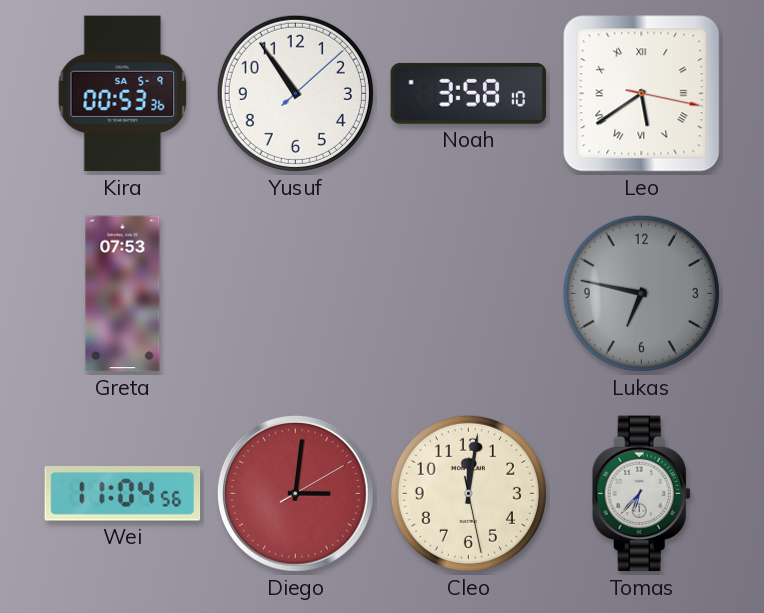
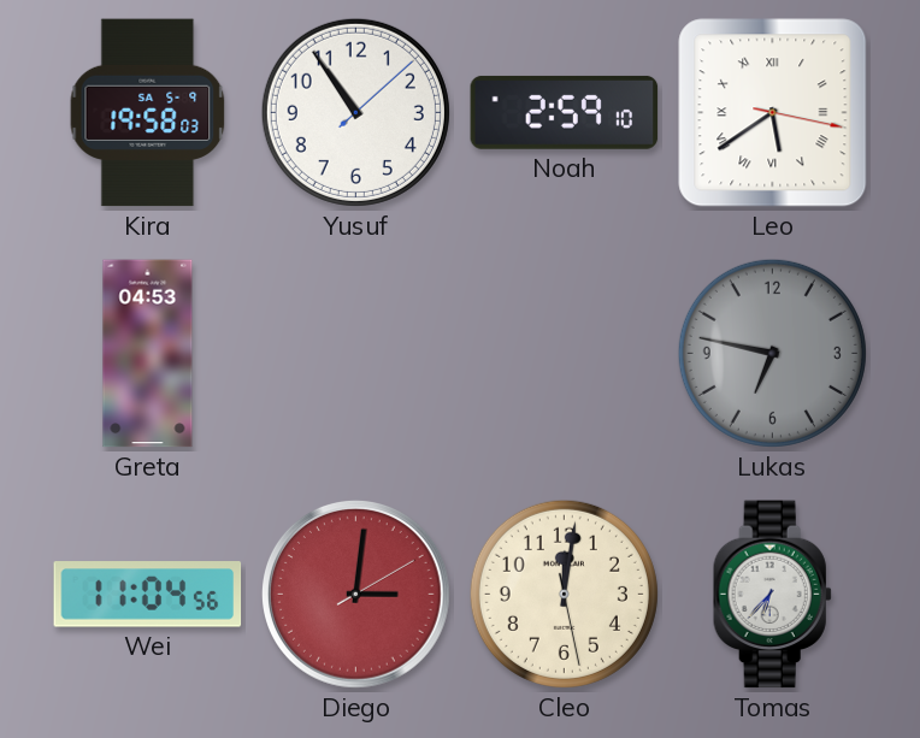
Kira: 00:53 -> 19:58 (148, 113)
Noah: 3:58 -> 2:59 (565, 112)
Greta: 07:53 -> 04:53 (148, 354)
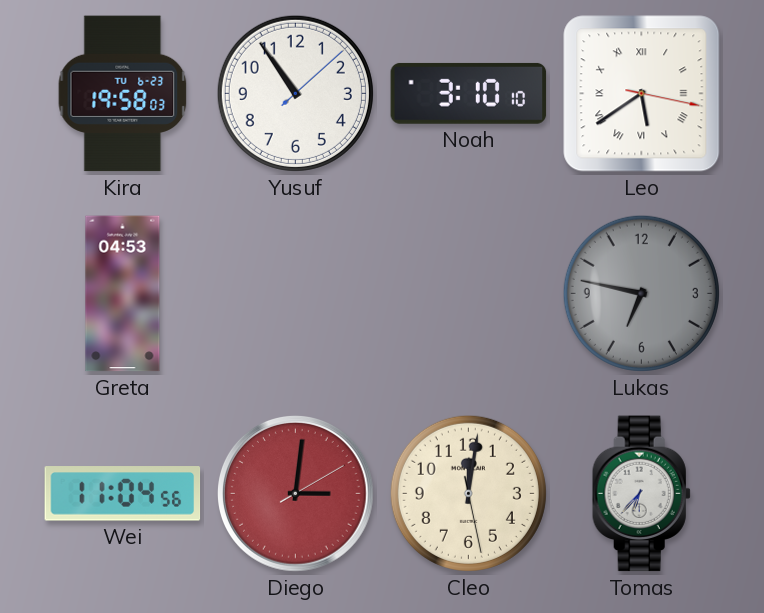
Kira date: SA 5-9 -> TU 6-23 (123, 94)
Noah: 2:59 -> 3:10 (469, 93)
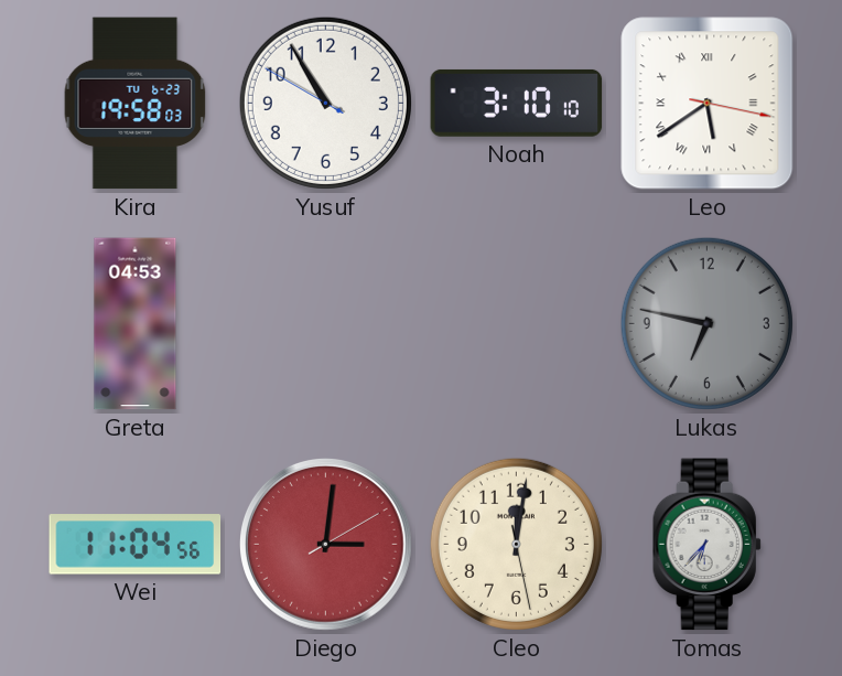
Yusuf: 10:54:08 -> 10:54:50 (325, 103)
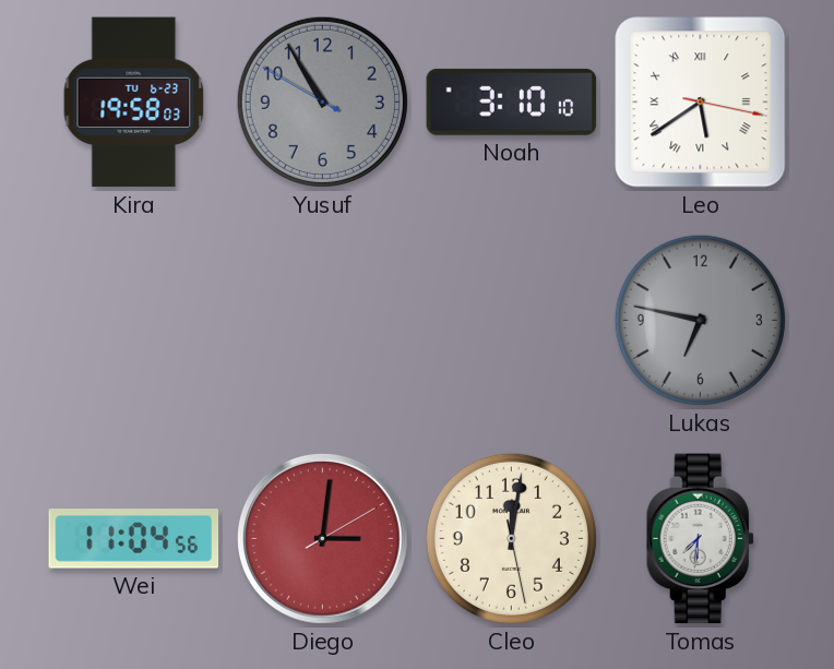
Yusuf dial: white -> grey (322, 101)
Greta: 04:53 -> none (136, 324)
Tomas: 6:37 -> 7:31 (700, 539)
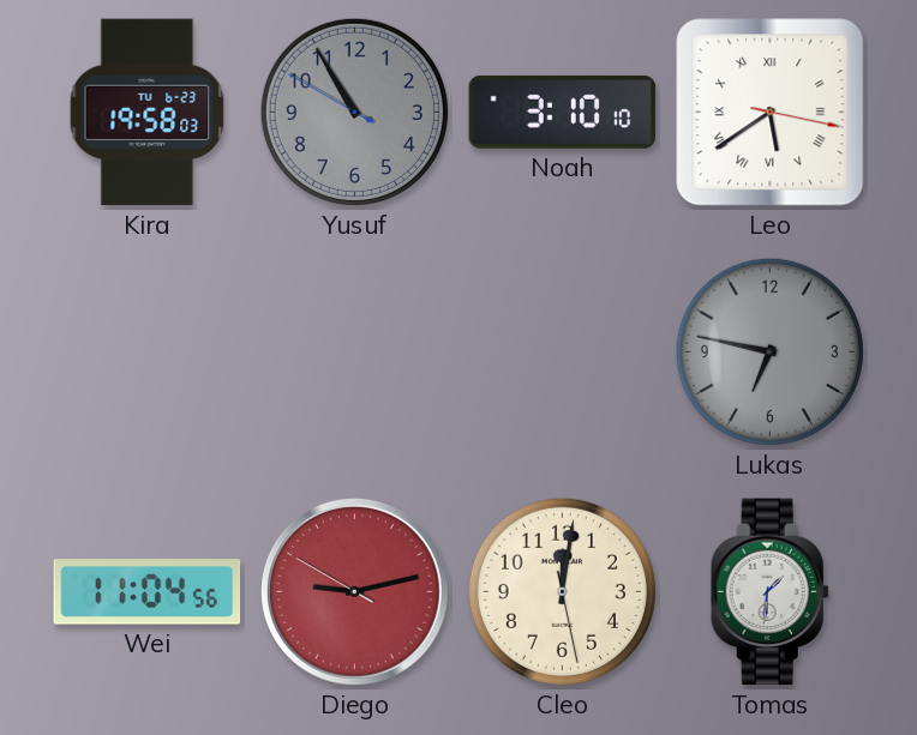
Diego: 3:01 -> 9:12 (355, 592)
Tomas: 7:31 -> 1:31 (769, 592)
